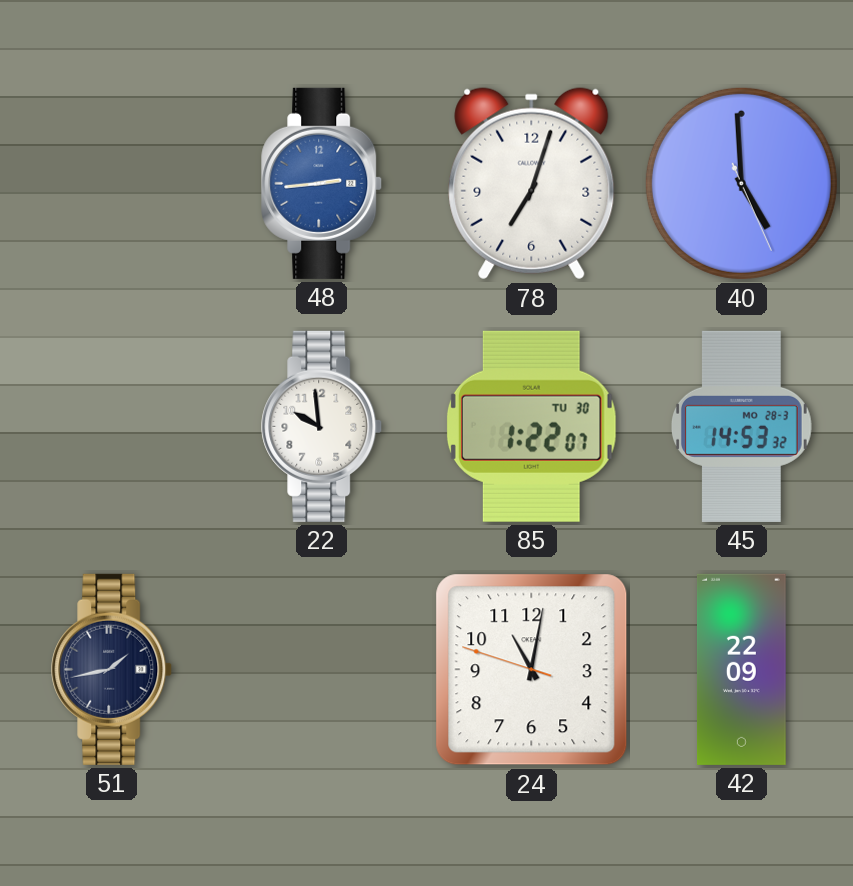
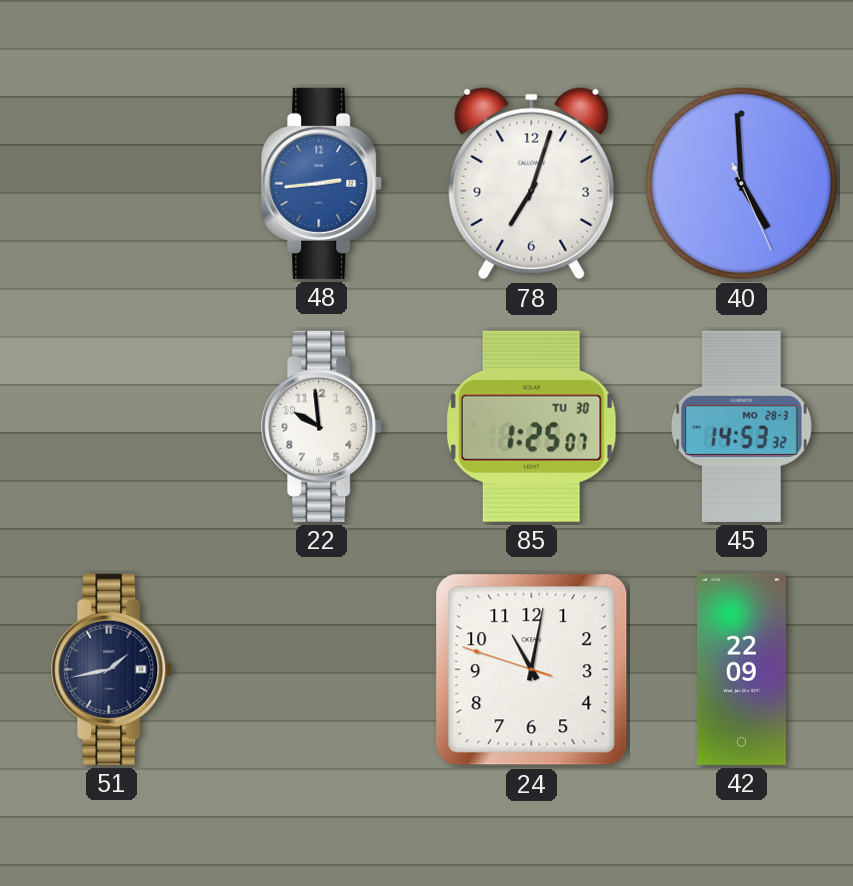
85: 1:22 -> 1:25 (531, 426)
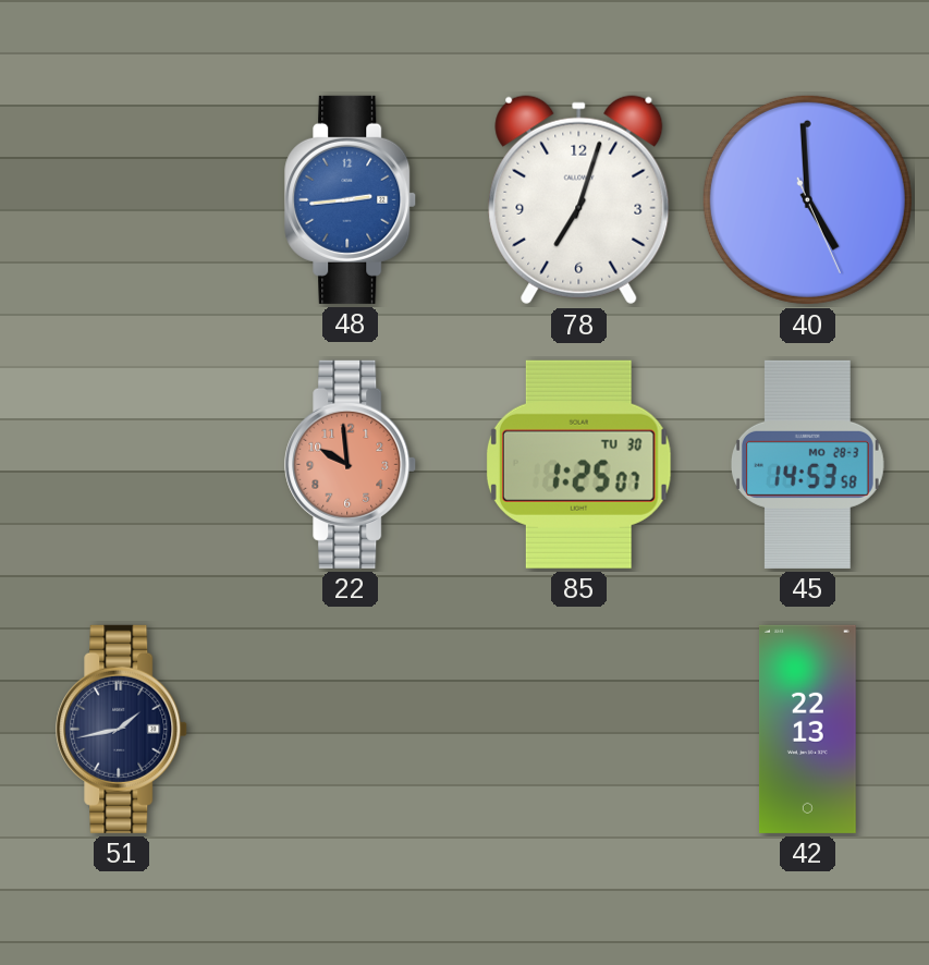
22 dial: white -> salmon (351, 464)
45: 14:53:32 -> 14:53:58 (807, 464)
24: 11:01 -> none (532, 670)
42: 22:09 -> 22:13 (808, 729)
